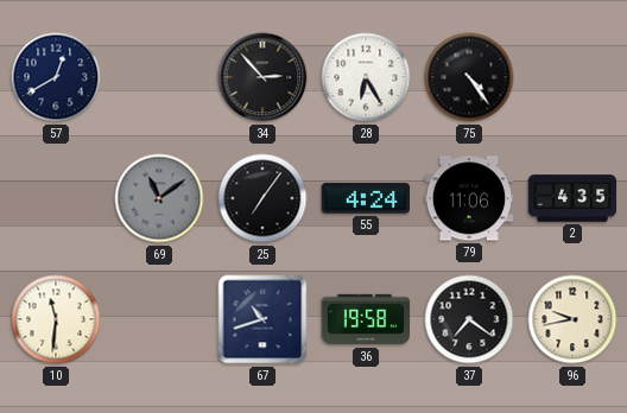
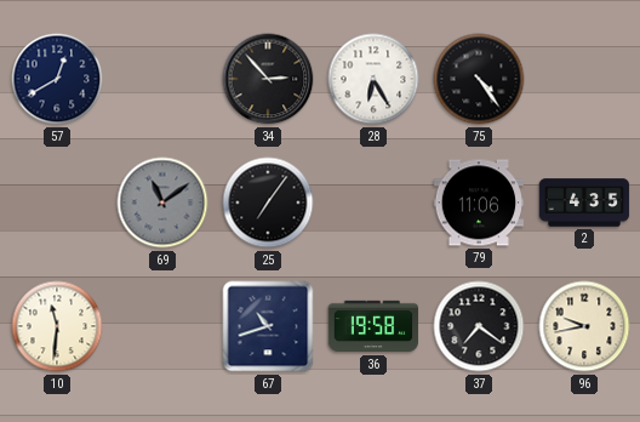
55: 4:24 -> none (366, 198)
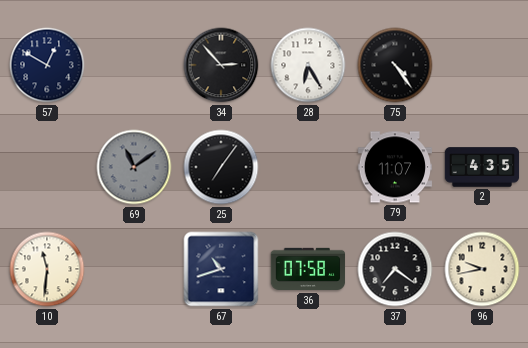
57: 12:40 -> 12:50 (47, 65)
79: 11:06 -> 11:07 (395, 167)
36: 19:58 -> 07:58 (308, 269)
